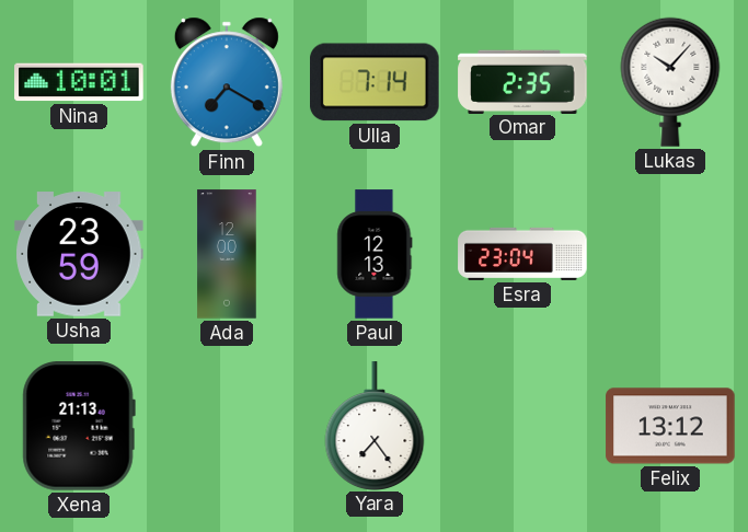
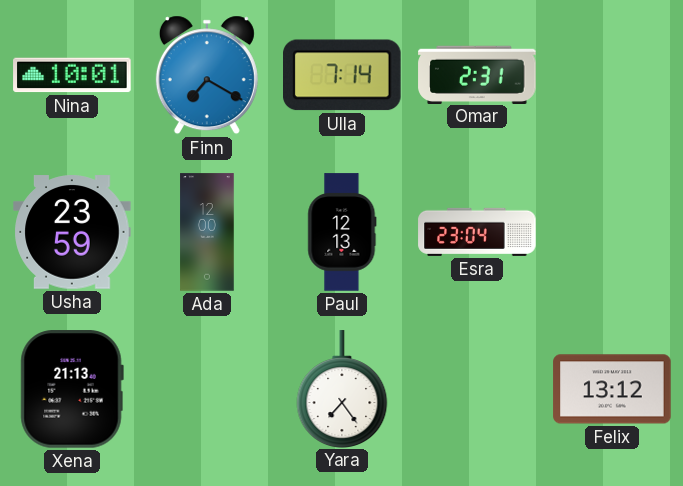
Omar: 2:35 -> 2:31 (477, 74)
Lukas: 10:07 -> none (670, 82)
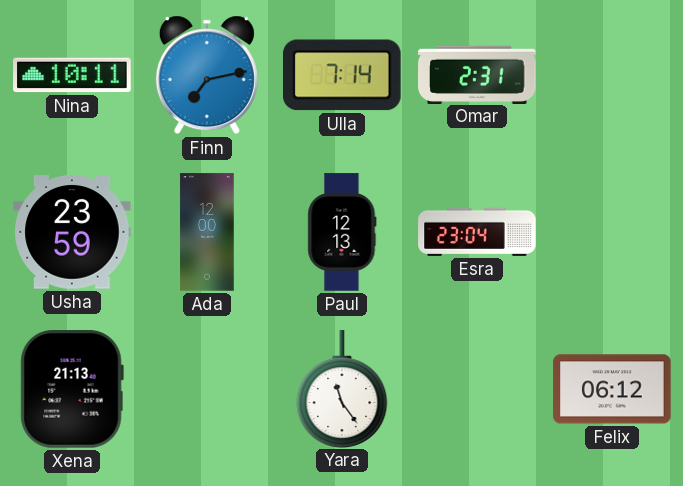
Nina: 10:01 -> 10:11 (72, 75)
Finn: 7:20 -> 7:13 (207, 75)
Yara: 7:24 -> 11:24 (342, 389)
Felix: 13:12 -> 06:12 (612, 389)
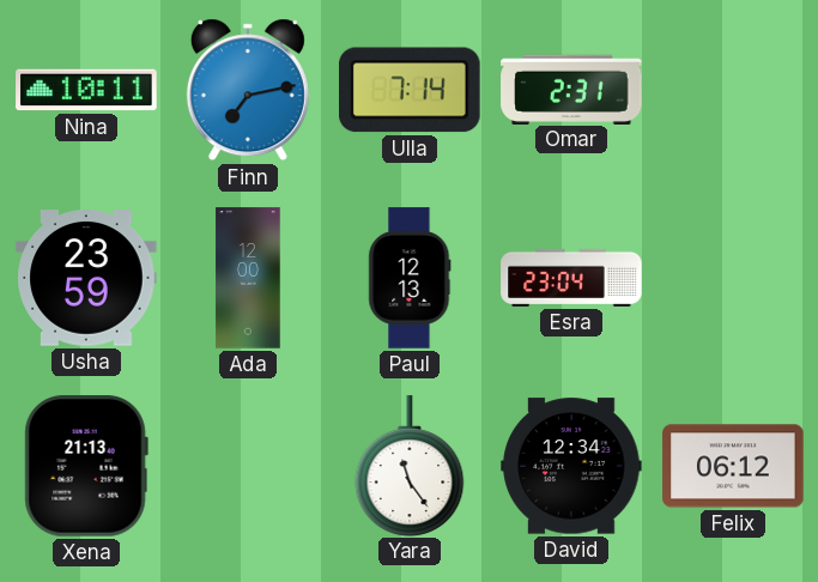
David: none -> 12:34 (571, 466)
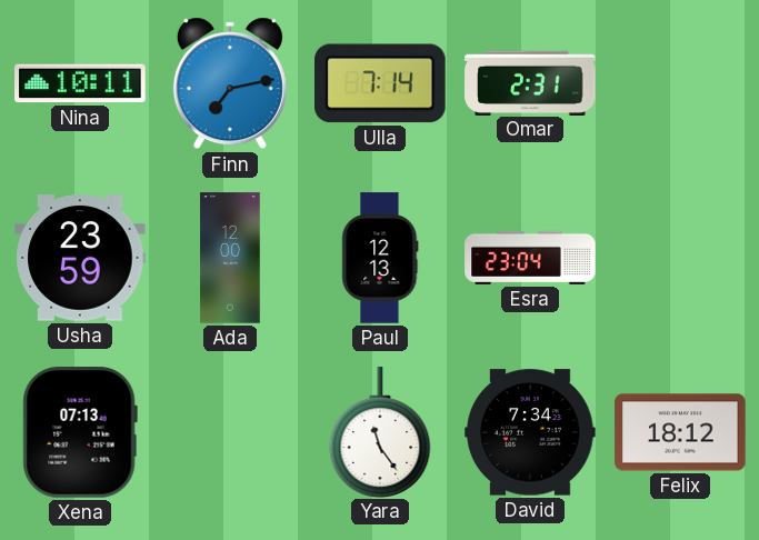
Xena: 21:13 -> 07:13 (80, 432)
David: 12:34 -> 7:34 (530, 432)
Felix: 06:12 -> 18:12 (680, 432)
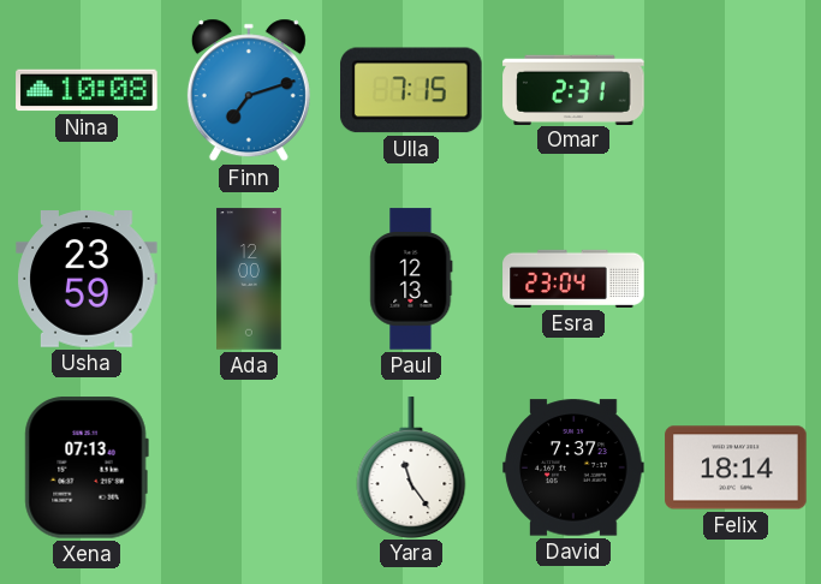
Nina: 10:11 -> 10:08 (87, 90)
Finn: 7:13 -> 7:12 (249, 90)
Ulla: 7:14 -> 7:15 (412, 90)
David: 7:34 -> 7:37 (573, 467)
Felix: 18:12 -> 18:14 (736, 467)
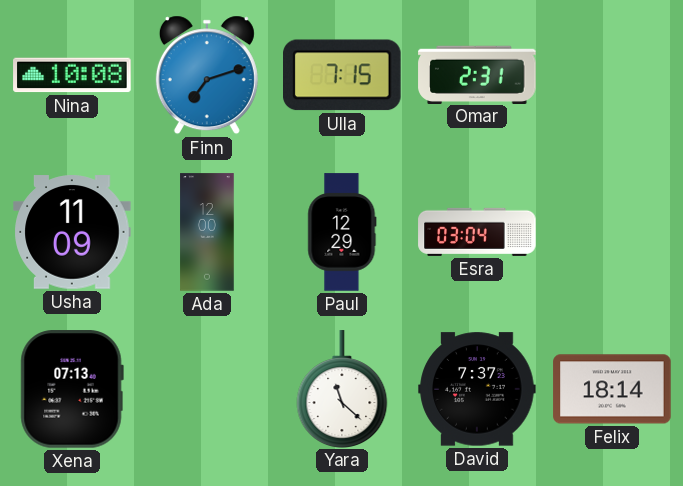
Usha: 23:59 -> 11:09 (72, 232)
Paul: 12:13 -> 12:29 (342, 232)
Esra: 23:04 -> 03:04 (477, 232)
Yara: 11:24 -> 11:22 (342, 389)
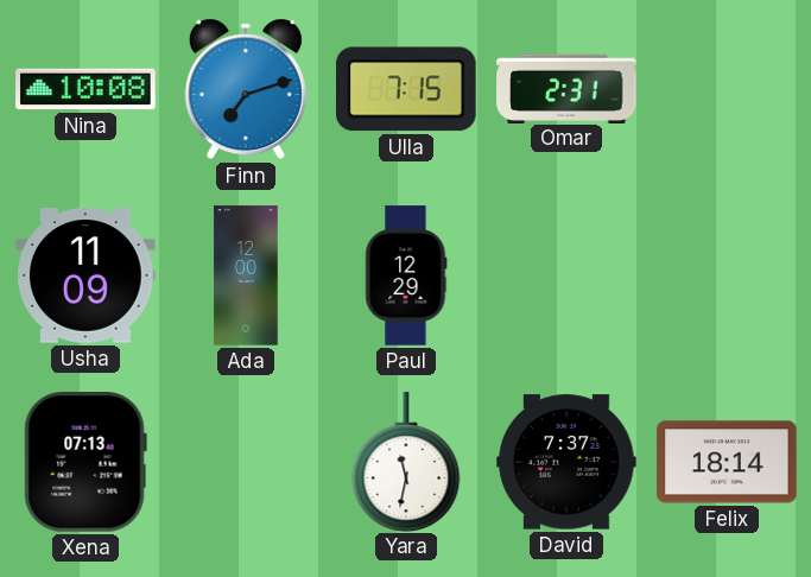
Esra: 03:04 -> none (477, 232)
Yara: 11:22 -> 11:32 (406, 462)
